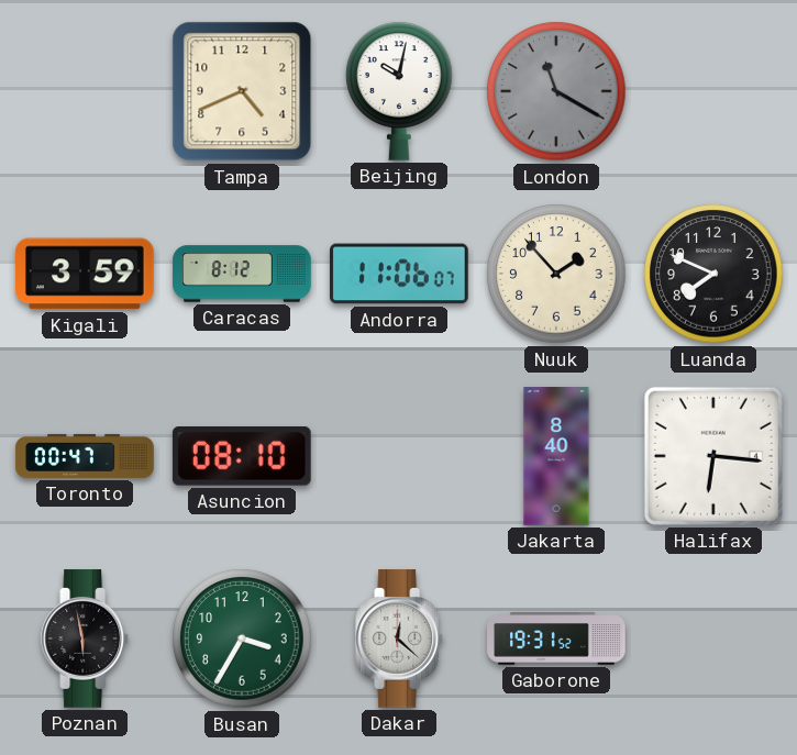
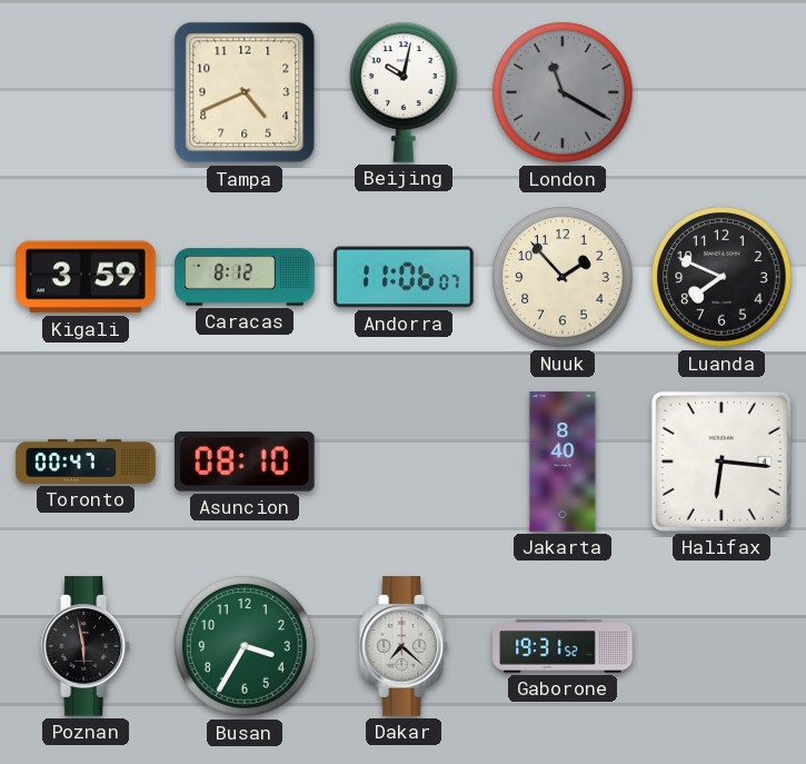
Dakar: 12:22 -> 7:22 (405, 646)
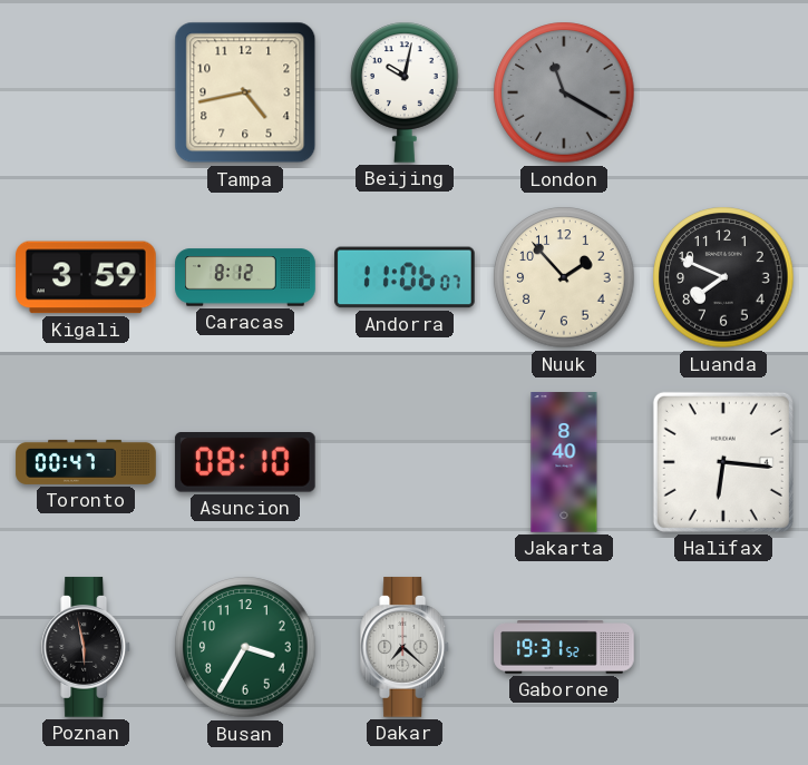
Tampa: 4:41 -> 4:43 (245, 92)
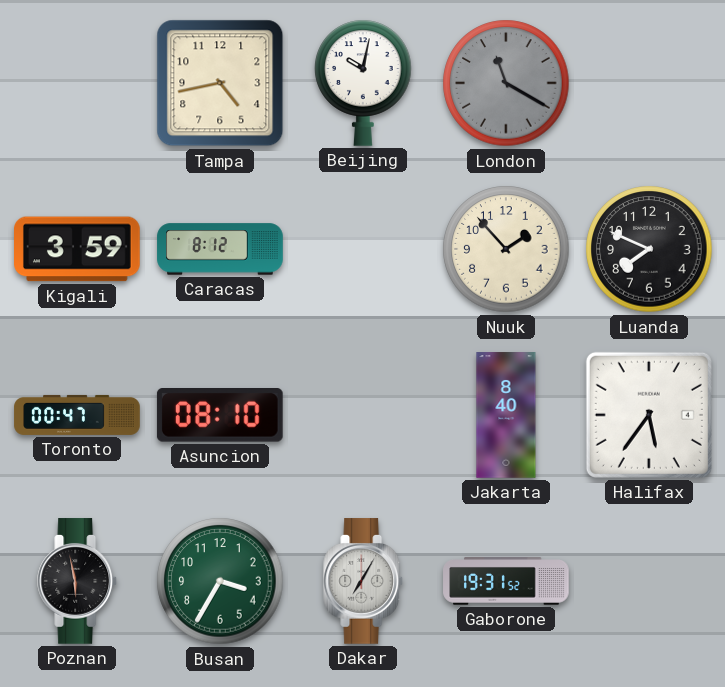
Andorra: 11:06 -> none (406, 277)
Halifax: 6:16 -> 5:36 (649, 415)
Dakar: 7:22 -> 7:05 (364, 581)
